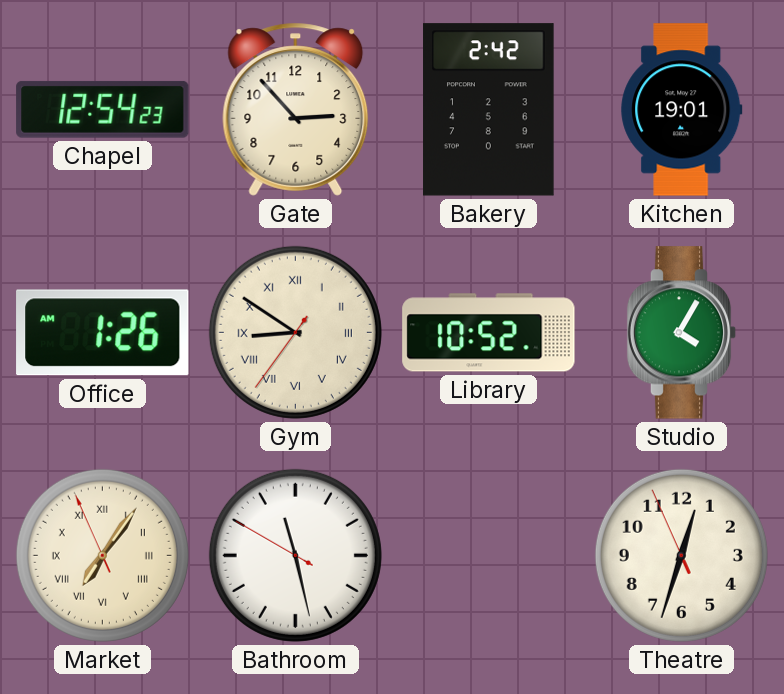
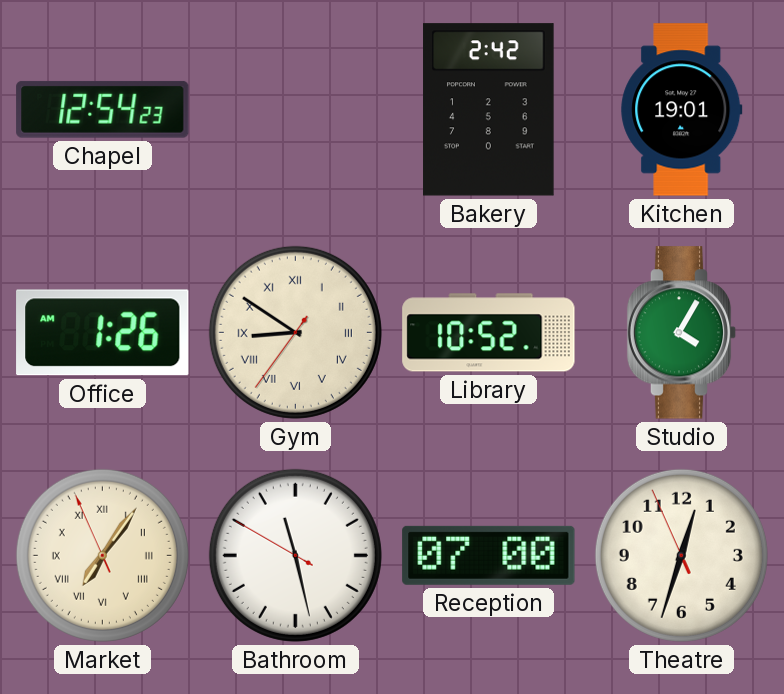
Gate: 2:53 -> none (296, 109)
Reception: none -> 07:00 (489, 555)
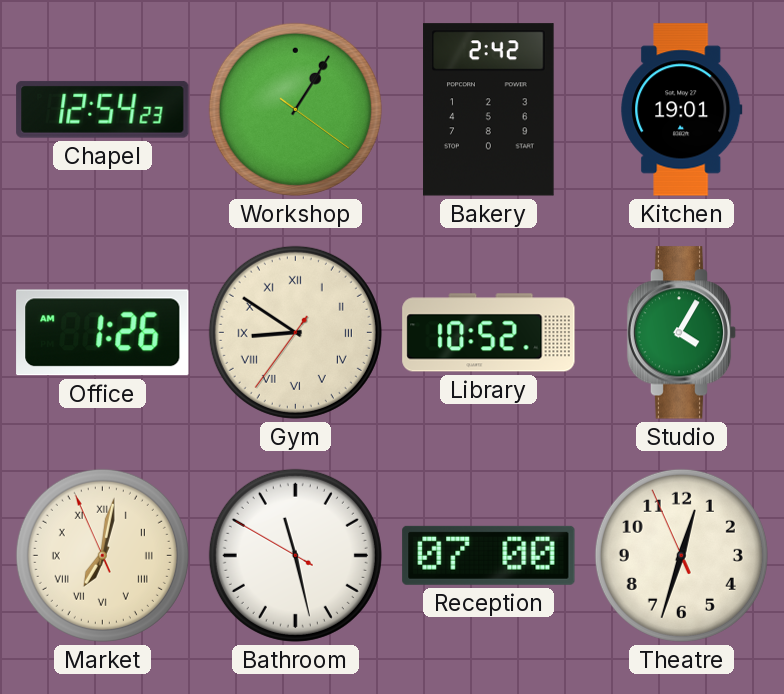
Workshop: none -> 1:05 (295, 109)
Market: 7:05 -> 7:01 (102, 555)
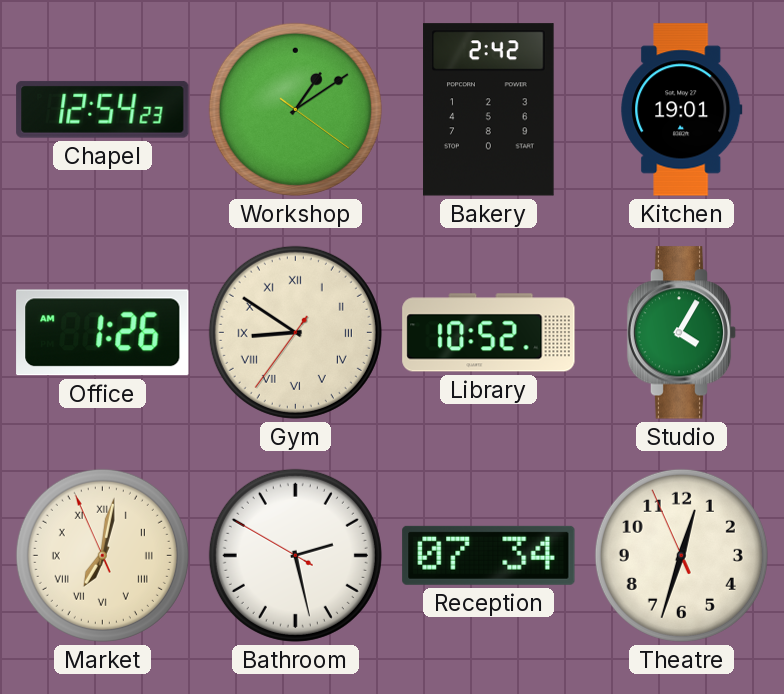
Workshop: 1:05 -> 1:09 (295, 109)
Bathroom: 11:27 -> 2:27 (295, 555)
Reception: 07:00 -> 07:34 (489, 555)
